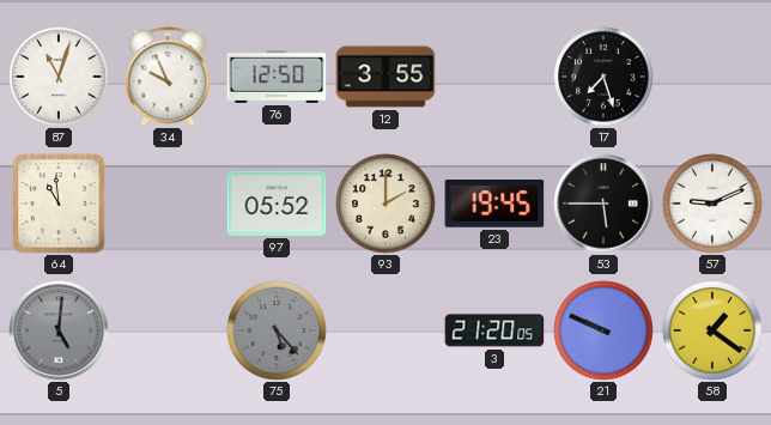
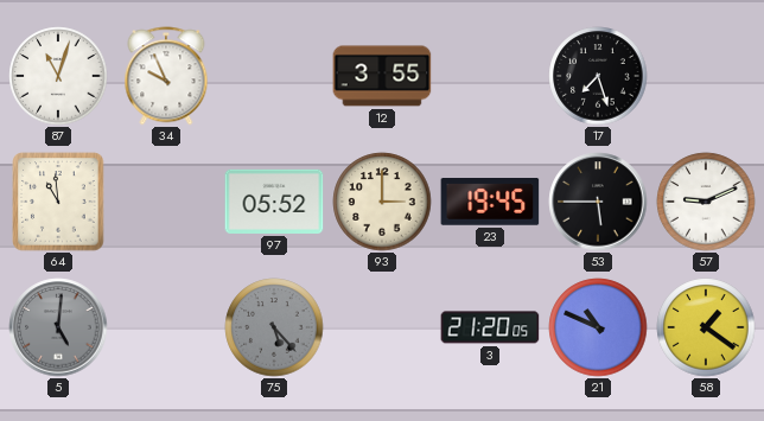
76: 12:50 -> none (277, 77)
93: 2:00 -> 3:00 (382, 202)
21: 9:49 -> 10:49 (598, 327)
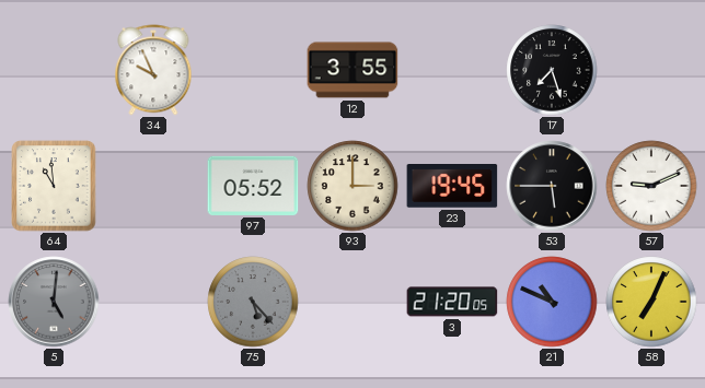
87: 11:03 -> none (58, 76)
58: 1:21 -> 7:04 (651, 302)
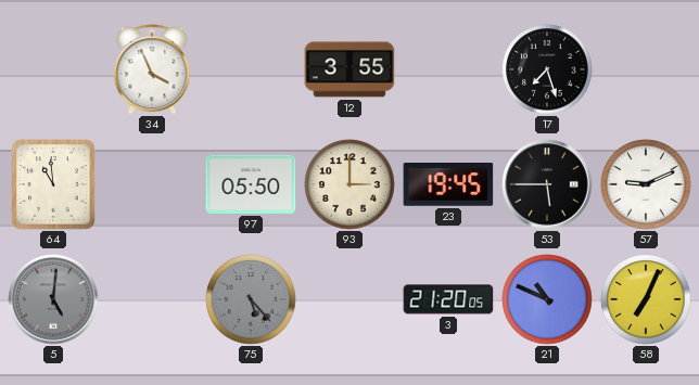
34: 9:56 -> 3:56 (152, 69)
97: 05:52 -> 05:50 (251, 184)
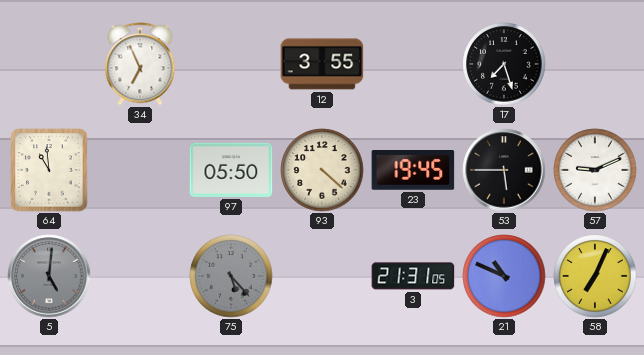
34: 3:56 -> 6:56 (140, 64)
93: 3:00 -> 4:22 (322, 170)
3: 21:20 -> 21:31 (413, 276)
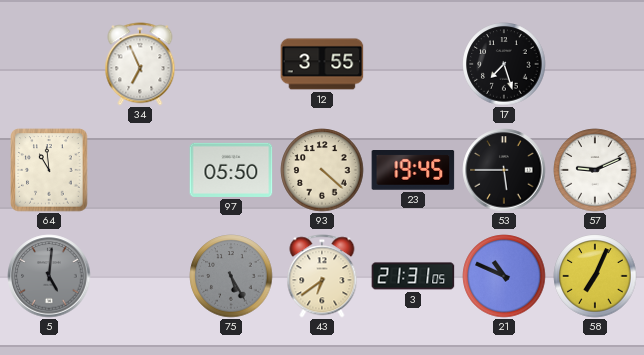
75: 5:23 -> 5:25 (231, 276)
43: none -> 6:39 (322, 276)
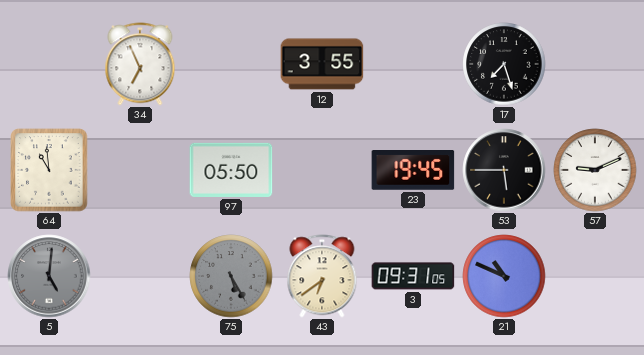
93: 4:22 -> none (322, 170)
3: 21:31 -> 09:31 (413, 276)
58: 7:04 -> none (595, 276)
